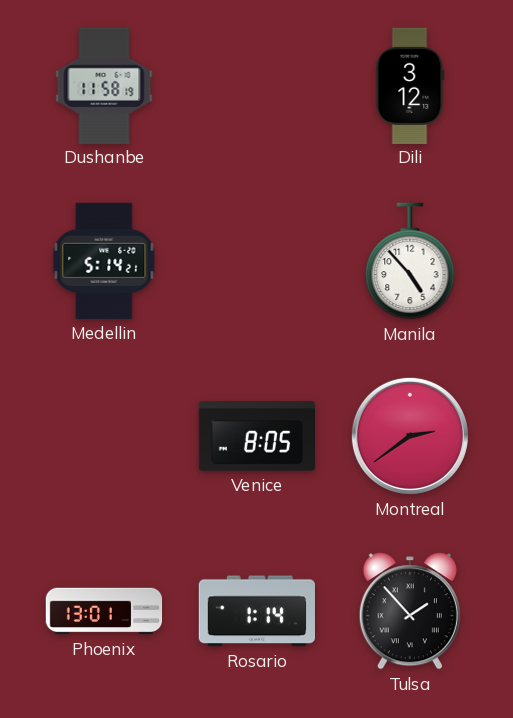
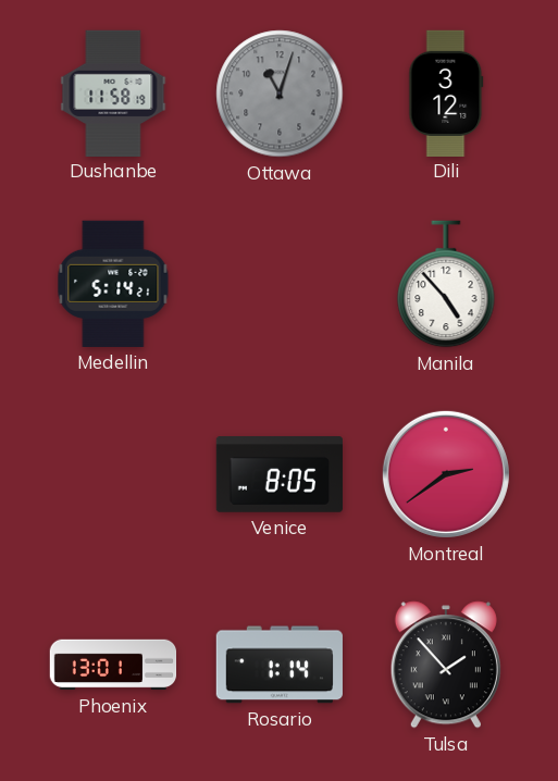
Ottawa: none -> 11:03 (280, 94)
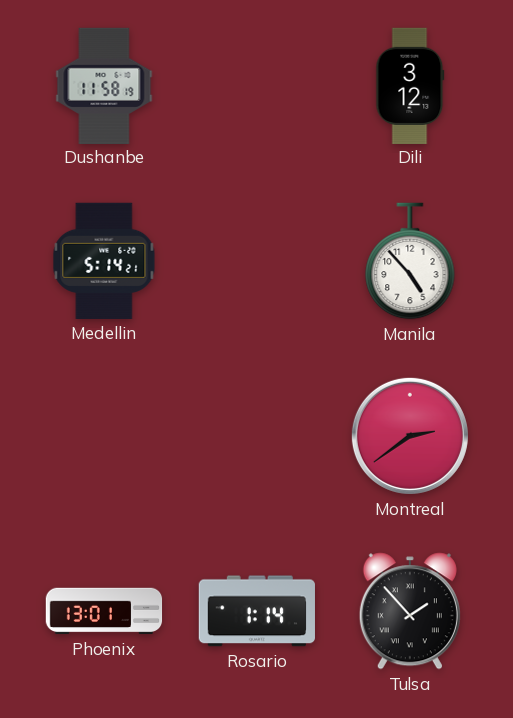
Ottawa: 11:03 -> none (280, 94)
Venice: 8:05 -> none (278, 474)
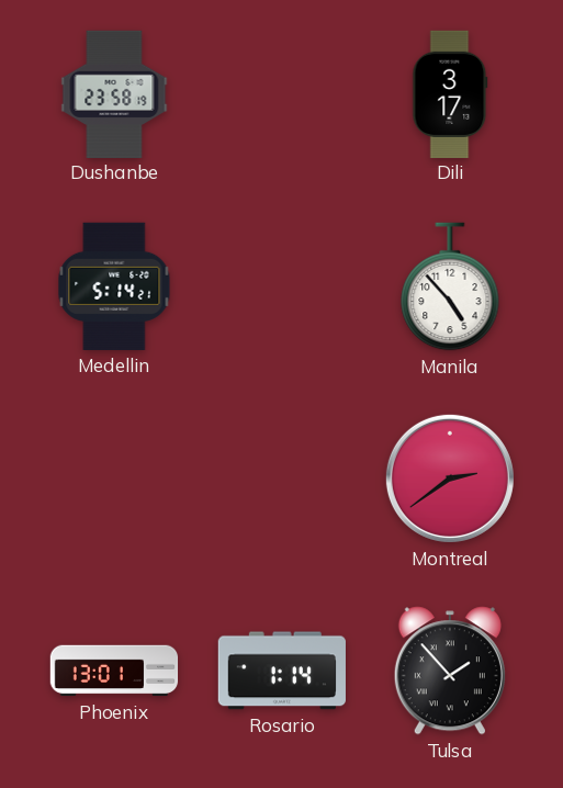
Dushanbe: 11:58 -> 23:58 (114, 93)
Dili: 3:12 -> 3:17 (450, 93)
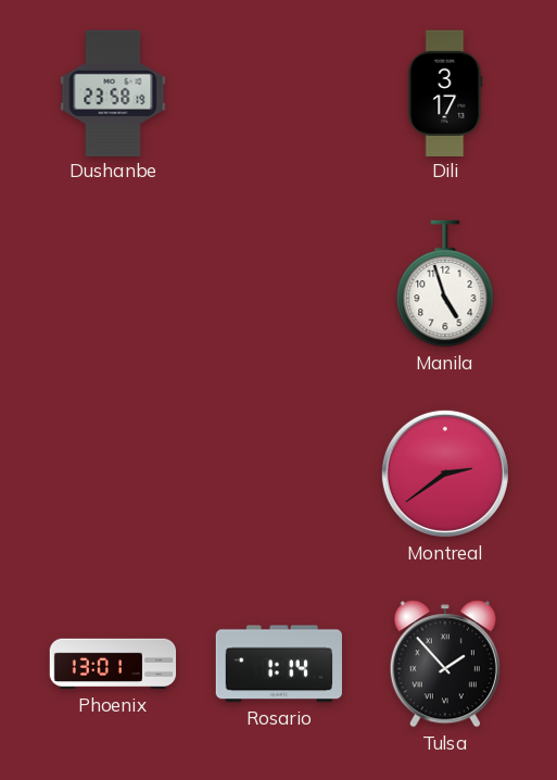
Medellin: 5:14 -> none (114, 286)
Manila: 4:53 -> 4:57 (445, 284)
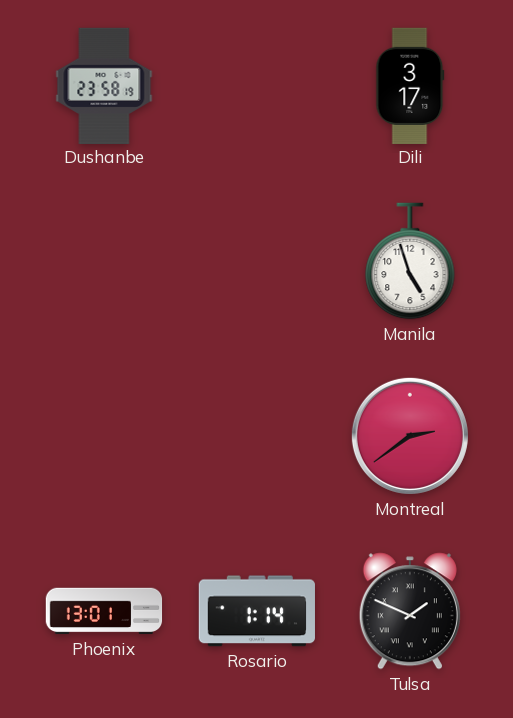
Tulsa: 1:53 -> 1:49 (410, 611)
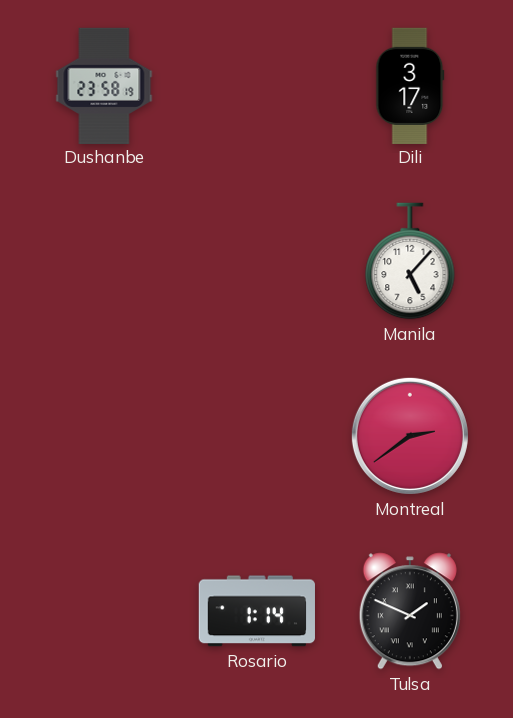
Manila: 4:57 -> 5:07 (410, 261)
Phoenix: 13:01 -> none (104, 611)
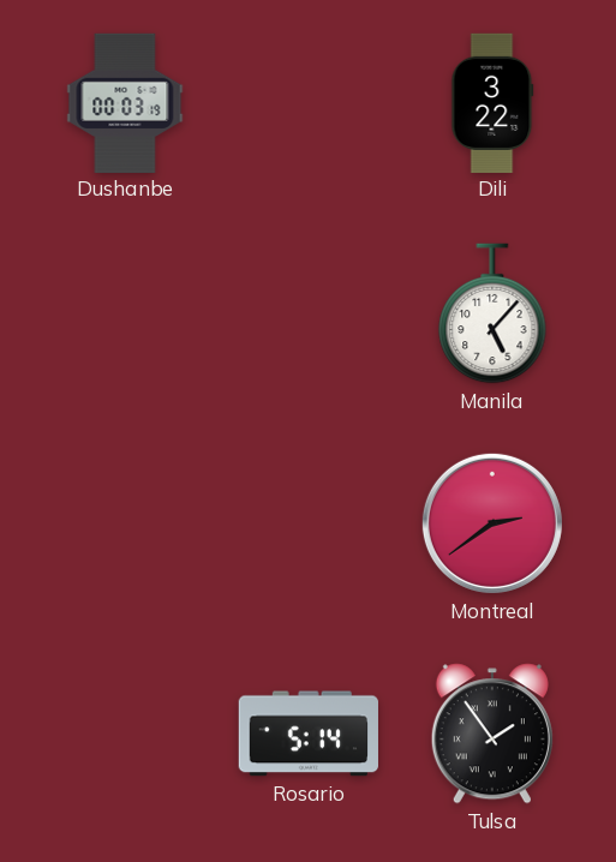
Dushanbe: 23:58 -> 00:03 (125, 102)
Dili: 3:17 -> 3:22 (492, 102)
Rosario: 1:14 -> 5:14 (309, 734)
Tulsa: 1:49 -> 1:54 (492, 734)
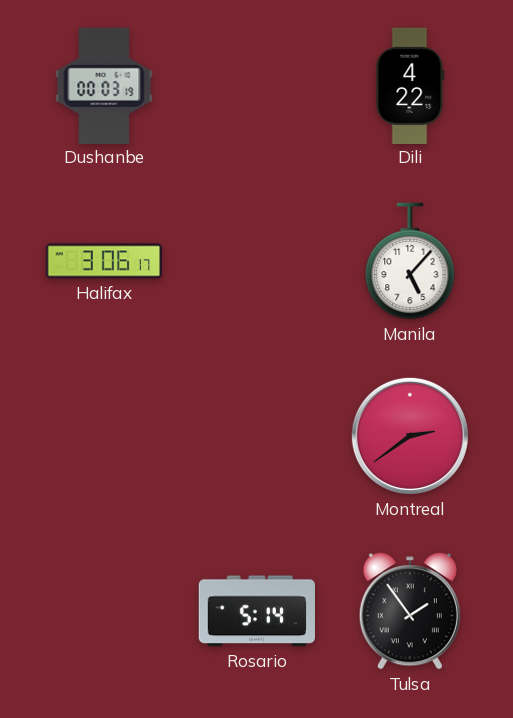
Dili: 3:22 -> 4:22 (410, 85)
Halifax: none -> 3:06 (103, 261)
